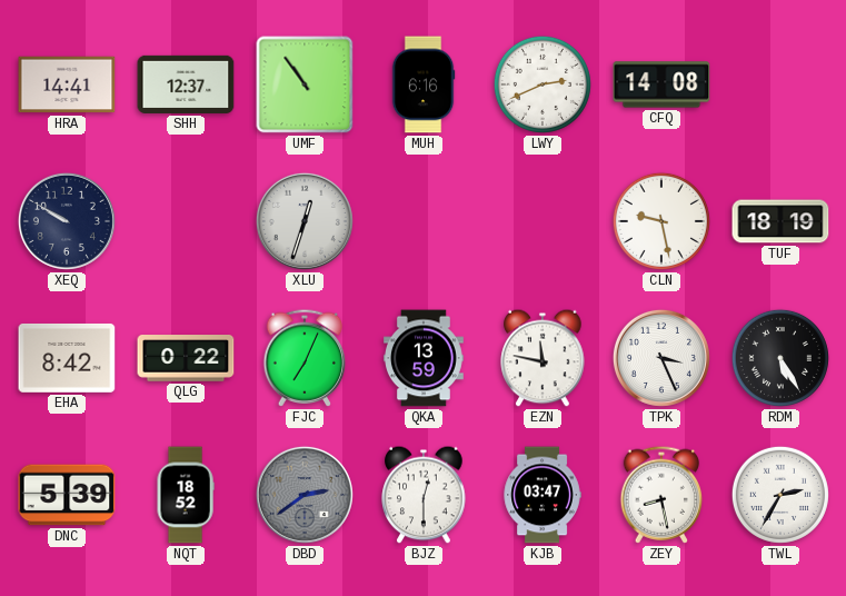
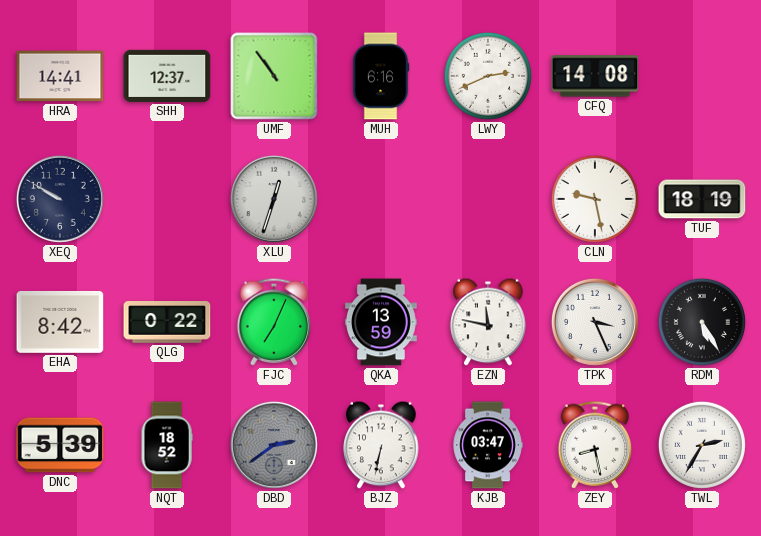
BJZ: 12:30 -> 6:32 (381, 445)
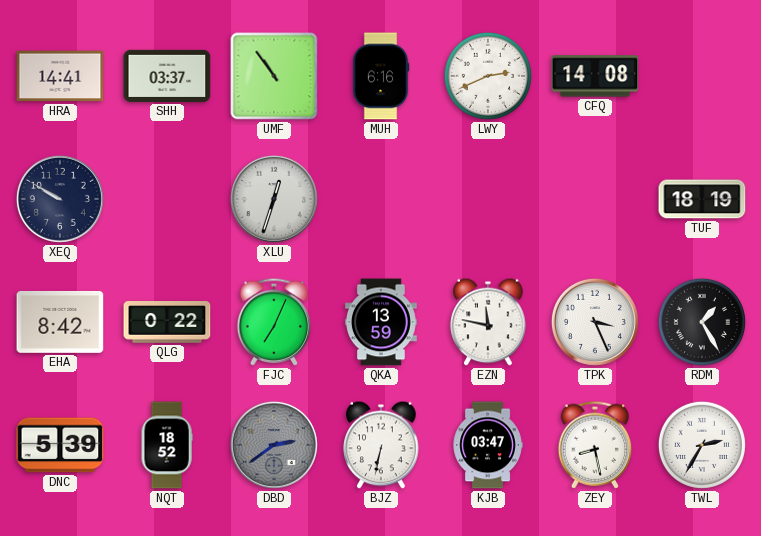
SHH: 12:37 -> 03:37 (167, 76)
CLN: 9:28 -> none (595, 199)
RDM: 5:25 -> 1:25 (702, 322)
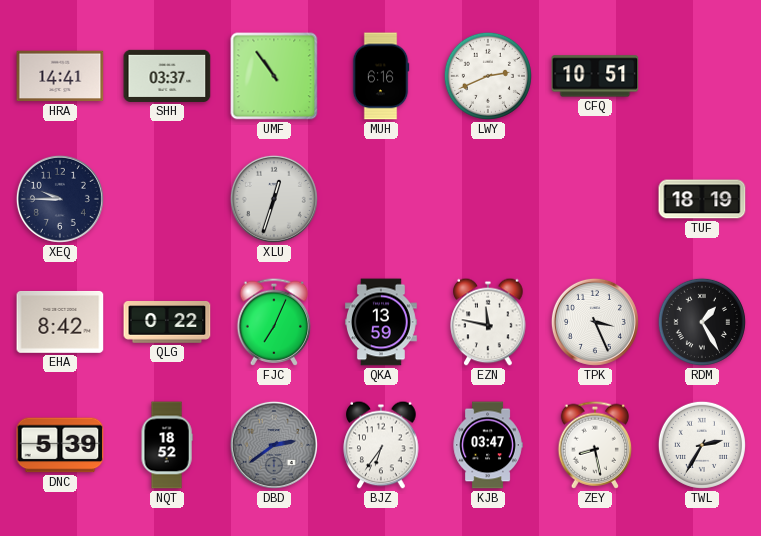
CFQ: 14:08 -> 10:51 (595, 76)
XEQ: 9:50 -> 9:45 (60, 199)
BJZ: 6:32 -> 6:36 (381, 445)
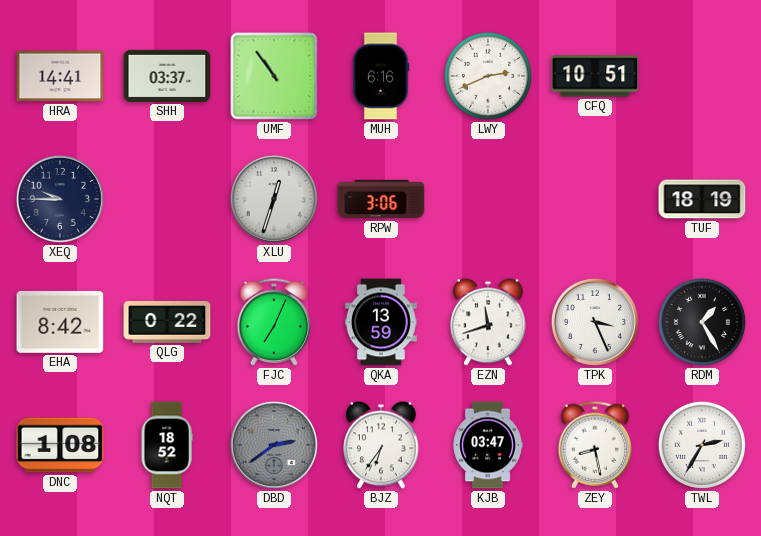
RPW: none -> 3:06 (381, 199)
EZN: 11:47 -> 11:42 (488, 322)
DNC: 5:39 -> 1:08 (60, 445)
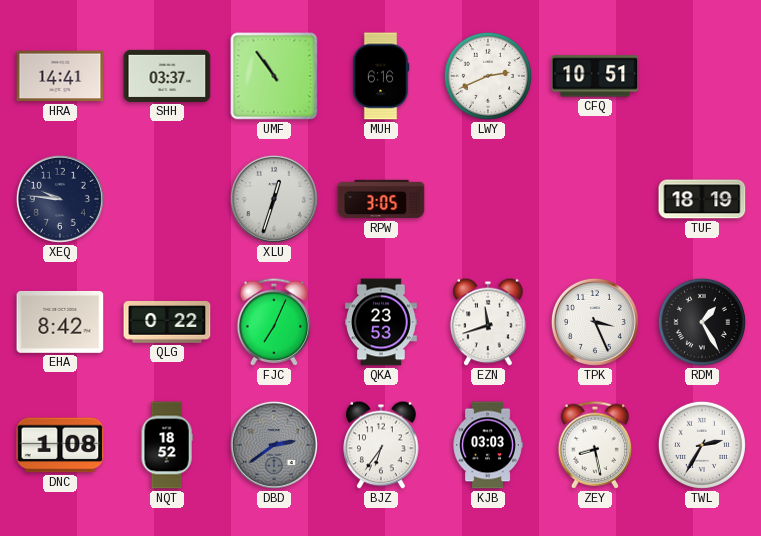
XEQ: 9:45 -> 9:46 (60, 199)
RPW: 3:06 -> 3:05 (381, 199)
QKA: 13:59 -> 23:53 (382, 322)
KJB: 03:47 -> 03:03 (488, 445)
